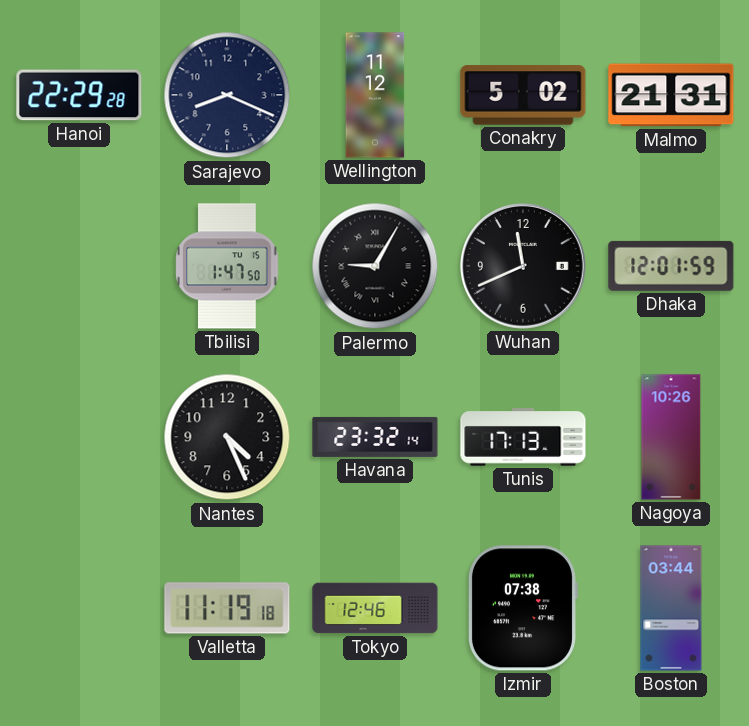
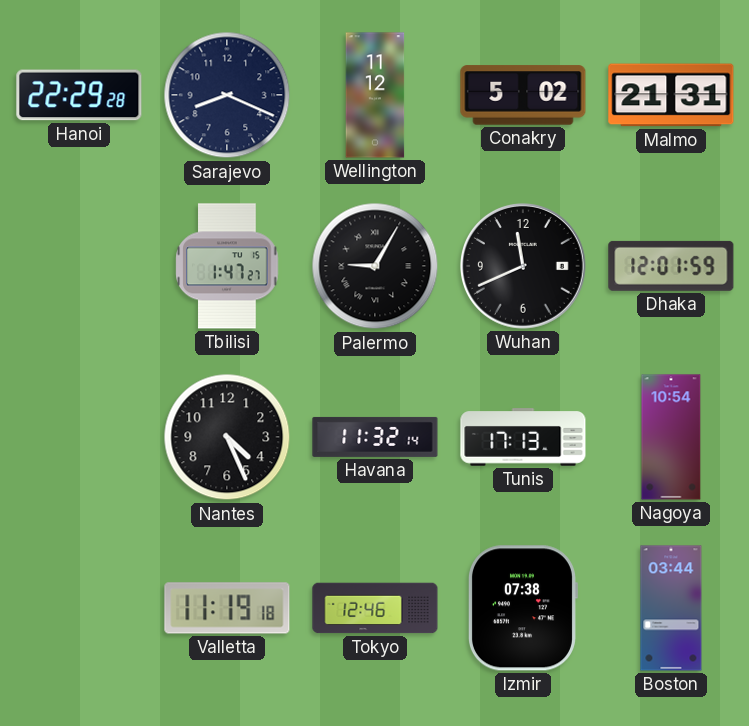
Tbilisi: 1:47:50 -> 1:47:27 (227, 266)
Havana: 23:32 -> 11:32 (375, 437)
Nagoya: 10:26 -> 10:54 (671, 437)
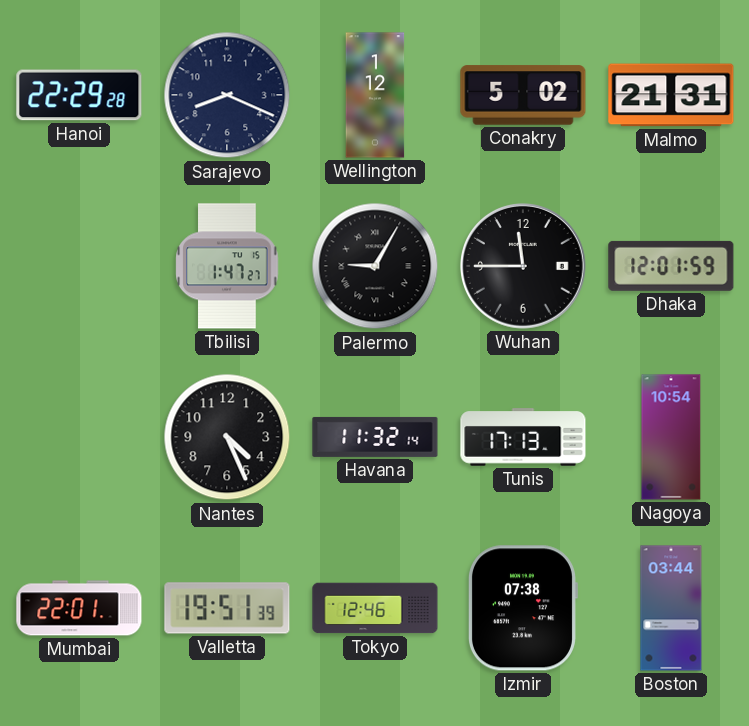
Wellington: 11:12 -> 1:12 (375, 95)
Wuhan: 11:41 -> 11:45 (524, 267)
Mumbai: none -> 22:01 (79, 608)
Valletta: 11:19 -> 19:51 (227, 608)
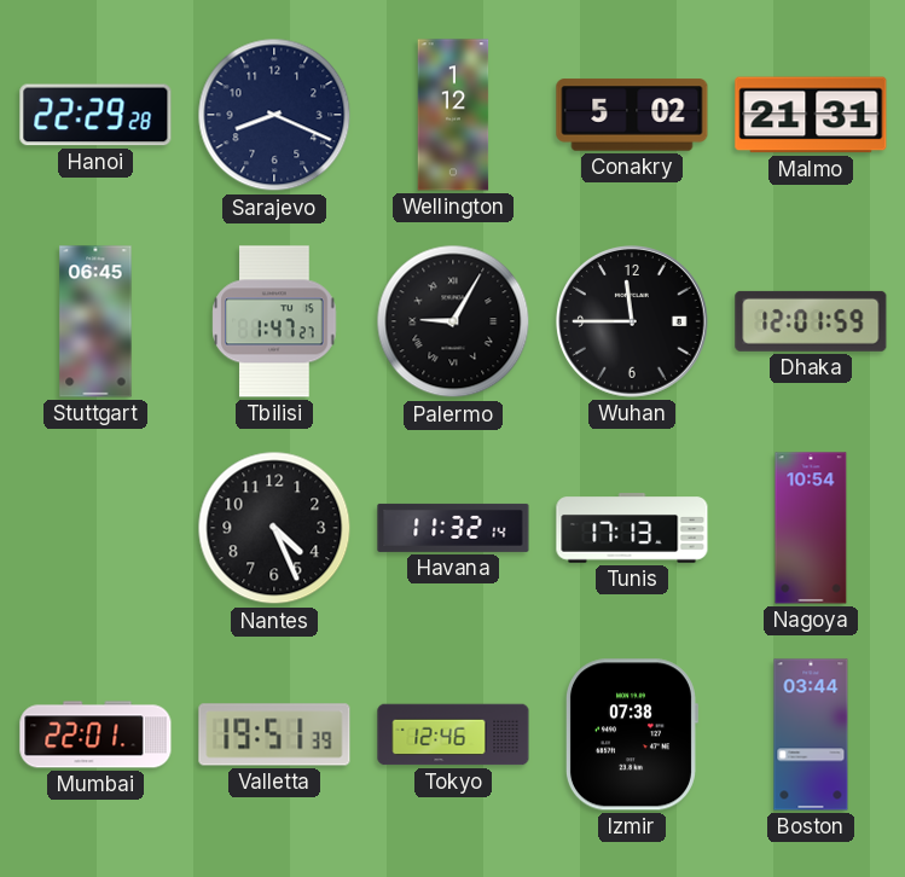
Stuttgart: none -> 06:45 (95, 321)
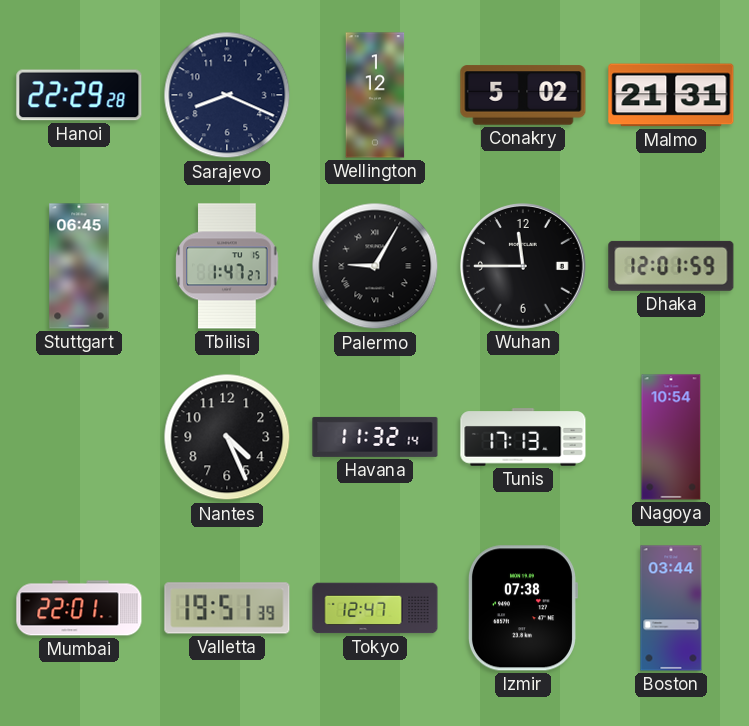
Tokyo: 12:46 -> 12:47 (375, 608)
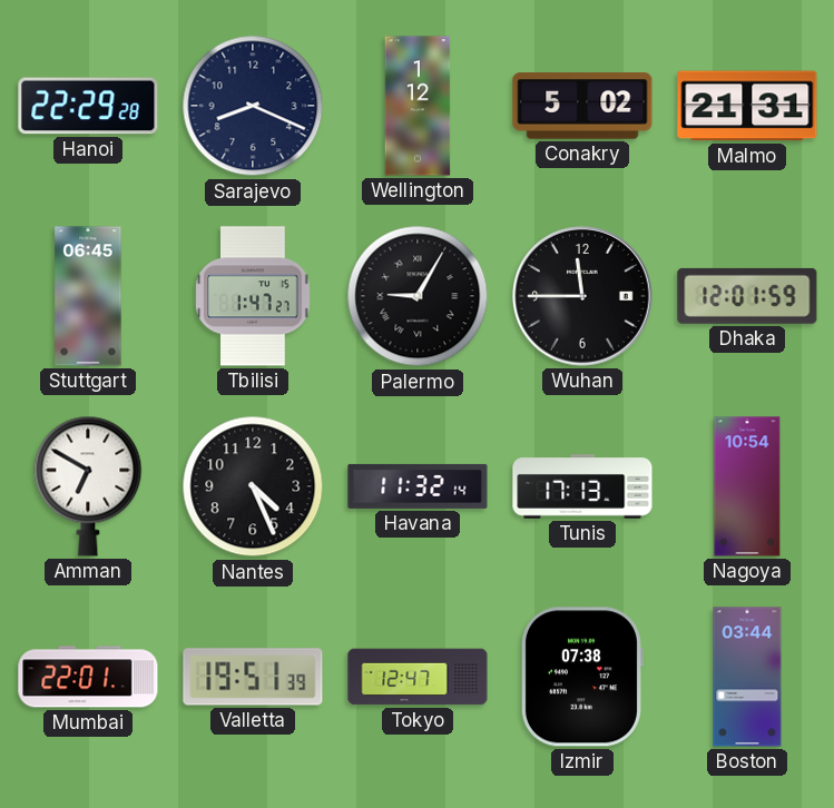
Amman: none -> 6:50 (88, 486)
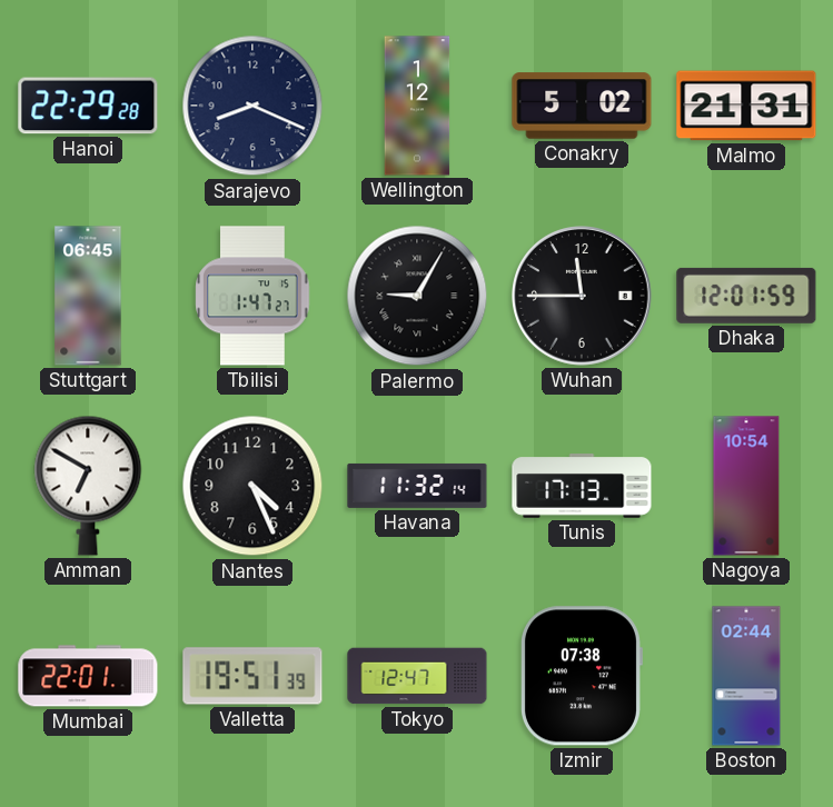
Boston: 03:44 -> 02:44 (746, 676)
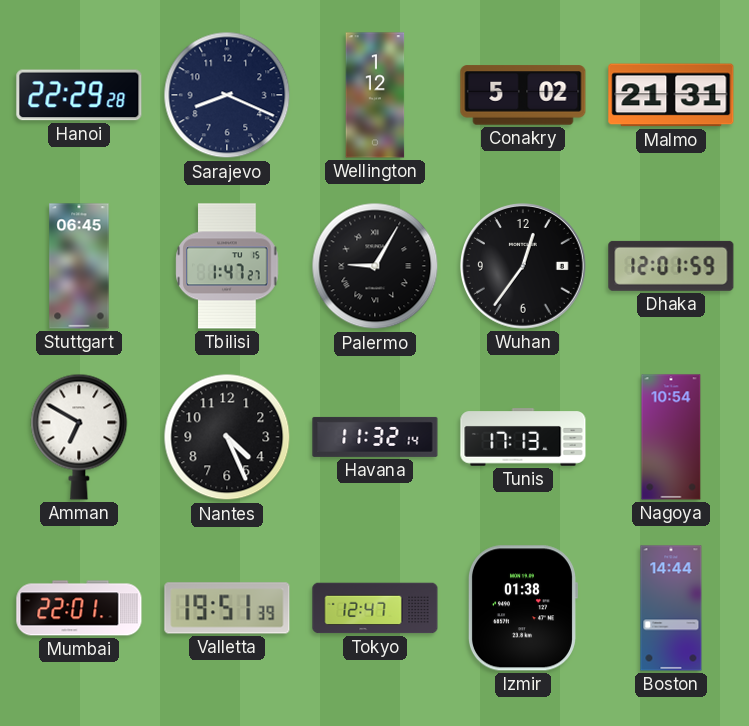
Wuhan: 11:45 -> 12:36 (524, 267)
Izmir: 07:38 -> 01:38 (522, 608)
Boston: 02:44 -> 14:44 (671, 608)
